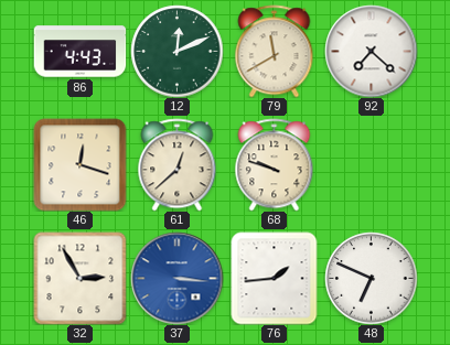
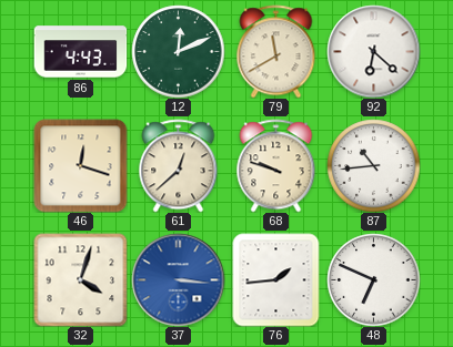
92: 7:22 -> 6:22 (373, 51)
87: none -> 10:44 (373, 165)
32: 2:55 -> 4:03 (80, 279)
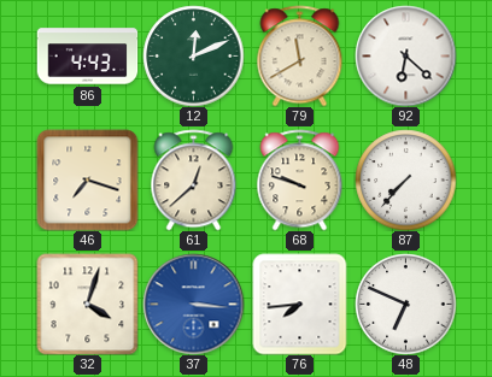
46: 12:18 -> 7:18 (87, 179)
87: 10:44 -> 7:37 (405, 179)
76: 1:44 -> 7:44 (300, 304)
